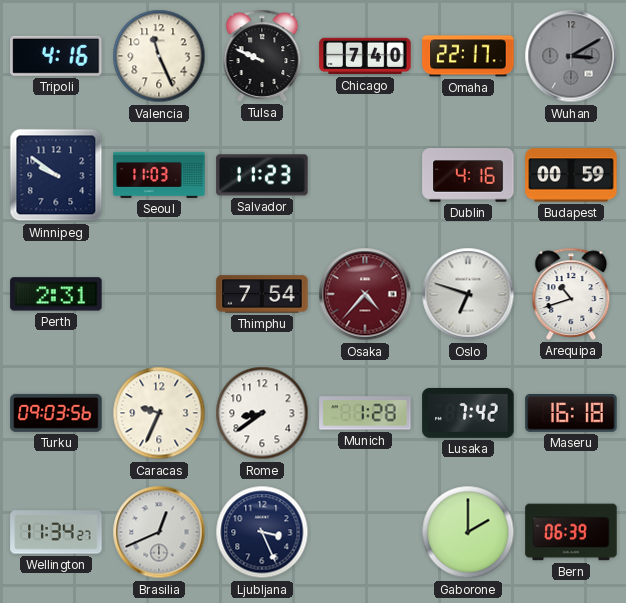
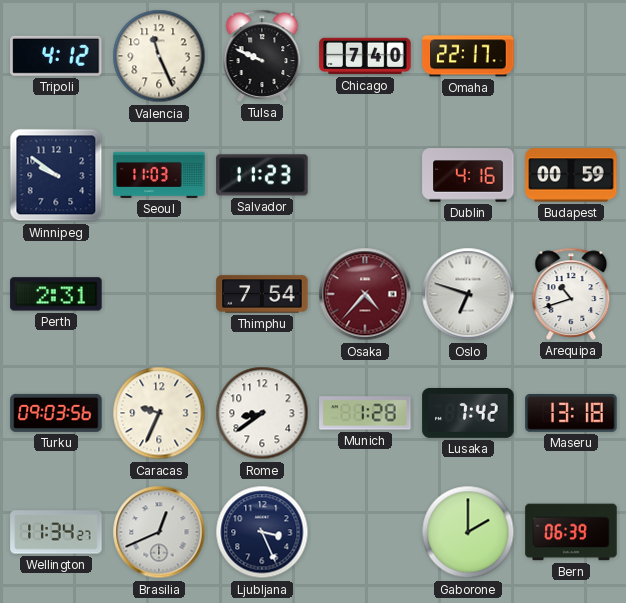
Tripoli: 4:16 -> 4:12 (56, 56)
Wuhan: 3:10 -> none (571, 56)
Maseru: 16:18 -> 13:18 (571, 414)
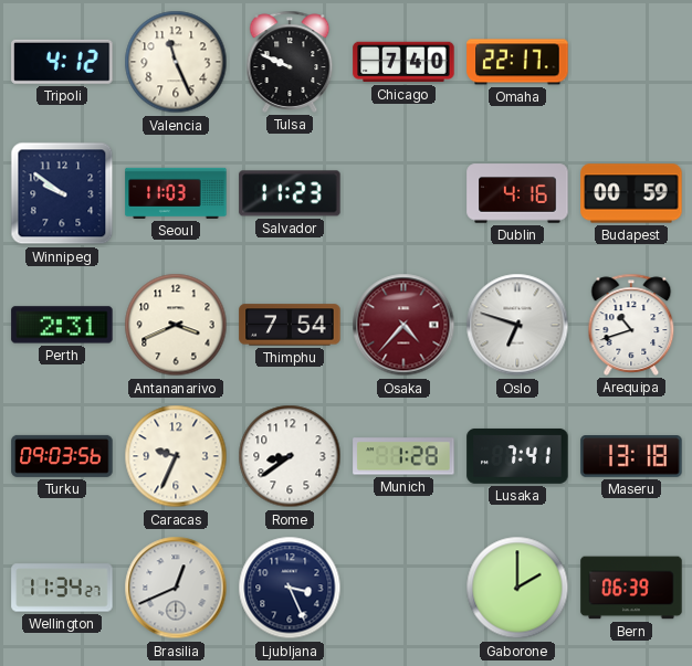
Antananarivo: none -> 3:41 (176, 325)
Lusaka: 7:42 -> 7:41 (517, 456)
